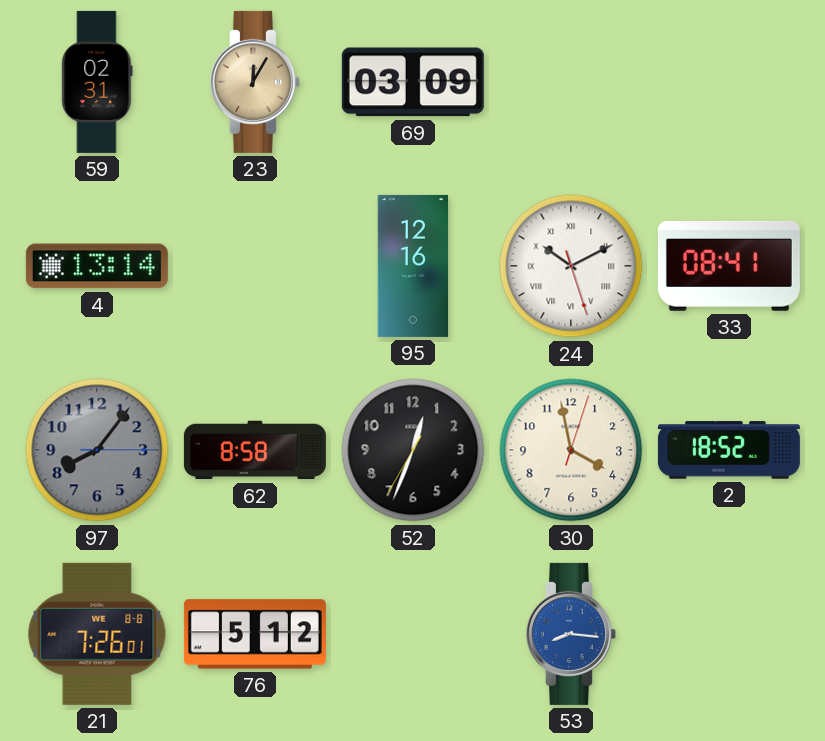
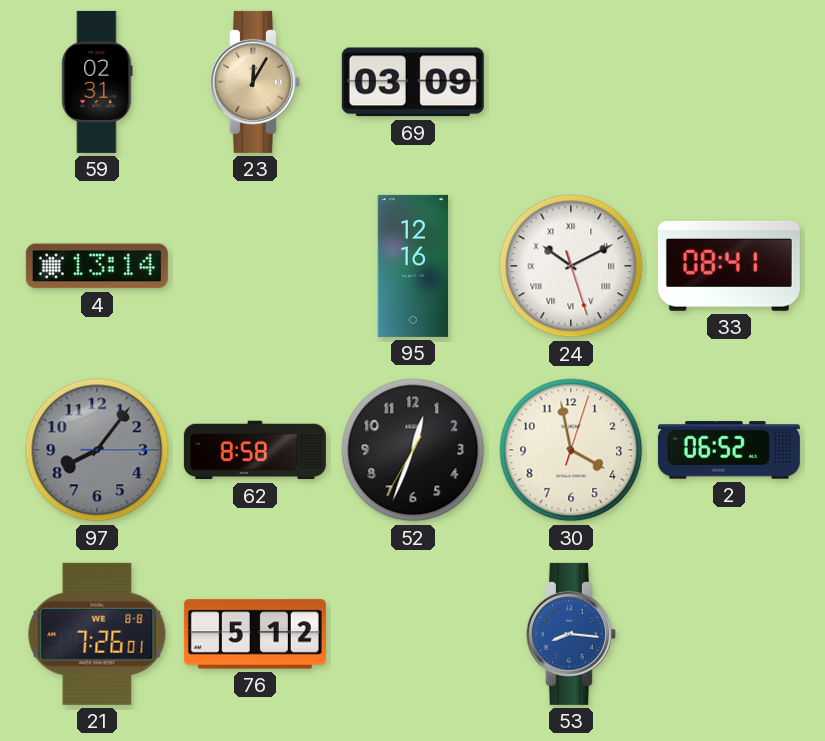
2: 18:52 -> 06:52 (729, 450)
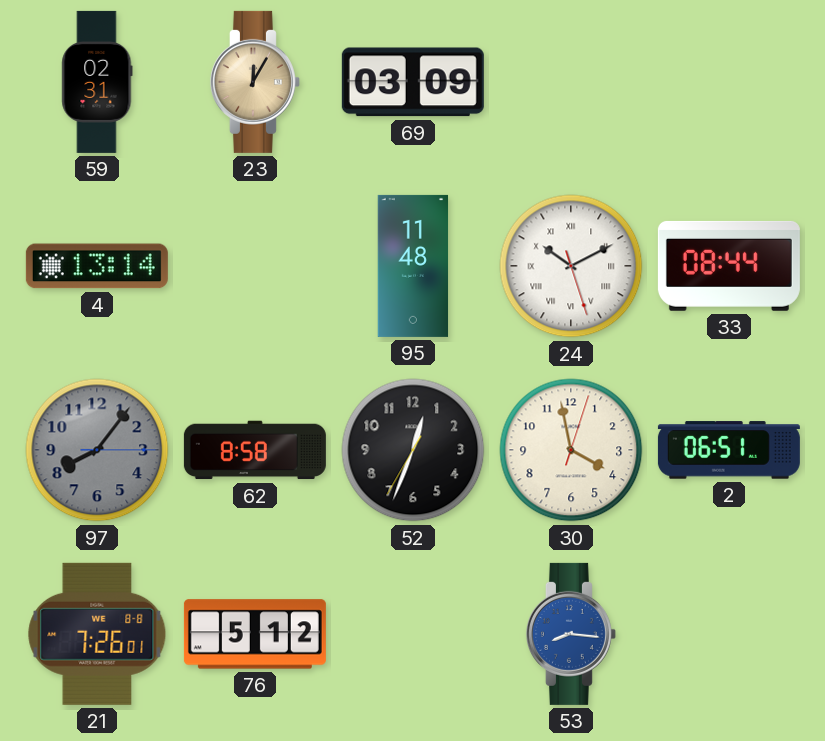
95: 12:16 -> 11:48 (413, 266)
33: 08:41 -> 08:44 (729, 266)
2: 06:52 -> 06:51 (729, 450)
